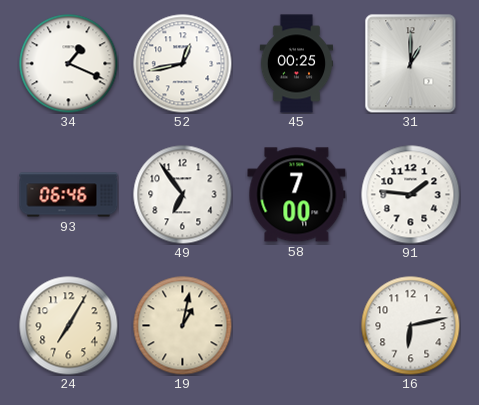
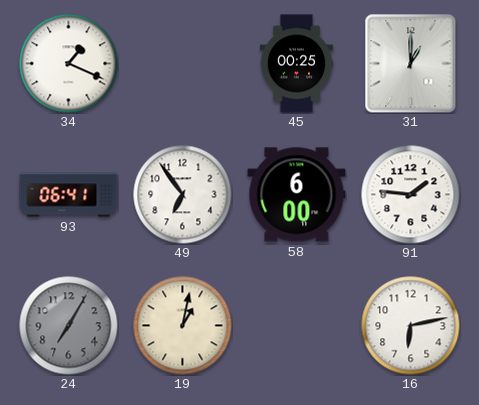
52: 12:43 -> none (183, 64)
93: 06:46 -> 06:41 (69, 195)
58: 7:00 -> 6:00 (297, 195)
24 dial: cream -> grey (69, 326)
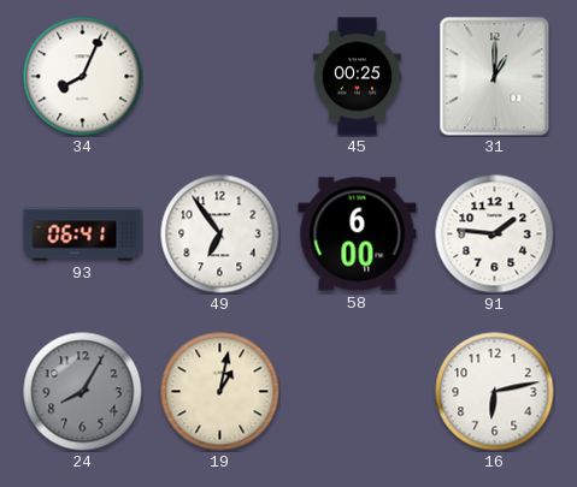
34: 1:19 -> 8:04 (83, 77)
24: 7:05 -> 8:05 (83, 392)
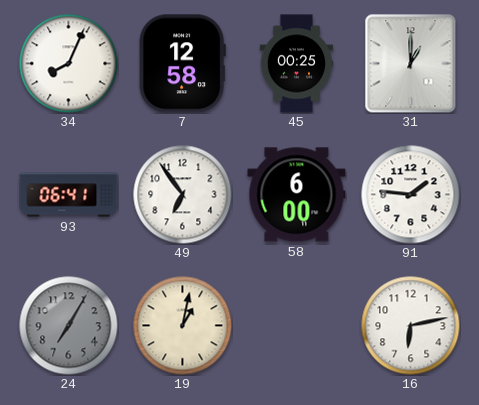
7: none -> 12:58 (182, 64)
24: 8:05 -> 7:05 (69, 326)
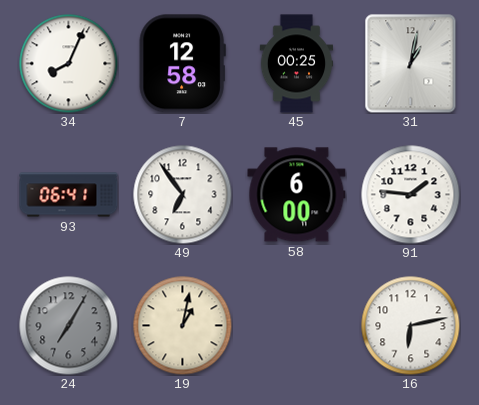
31: 1:00 -> 1:02 (411, 64)
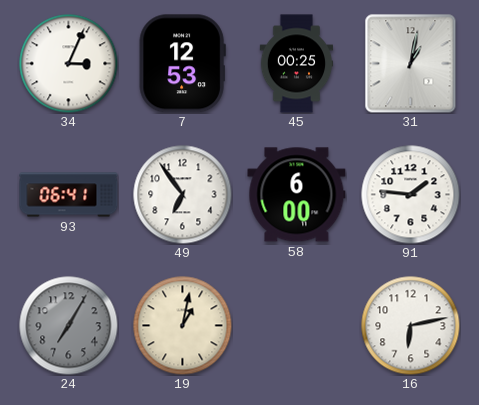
34: 8:04 -> 3:04 (69, 64)
7: 12:58 -> 12:53 (182, 64)
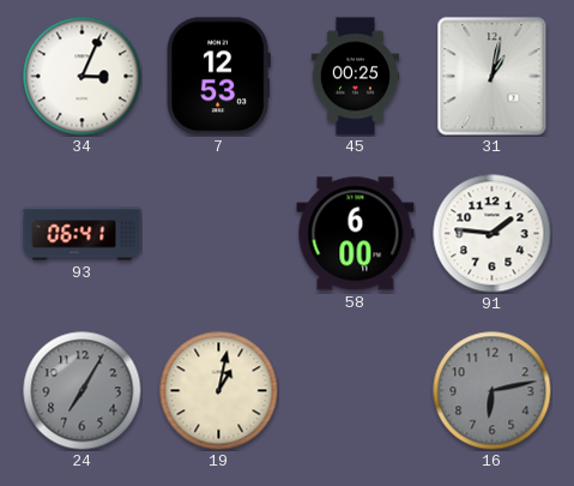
49: 6:54 -> none (183, 195)
16 dial: white -> grey (493, 391)
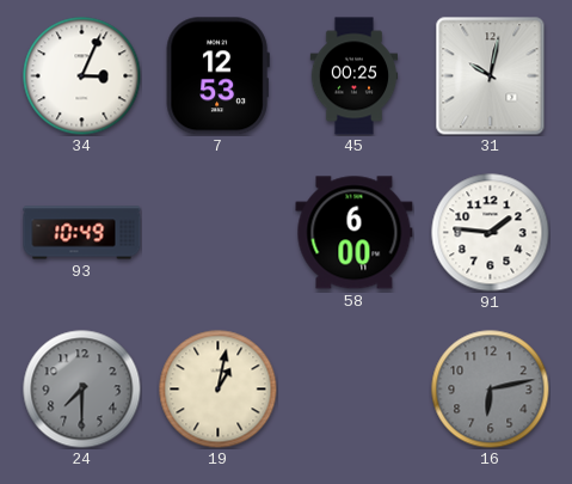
31: 1:02 -> 10:02 (491, 76)
93: 06:41 -> 10:49 (82, 233)
24: 7:05 -> 7:30 (82, 390)
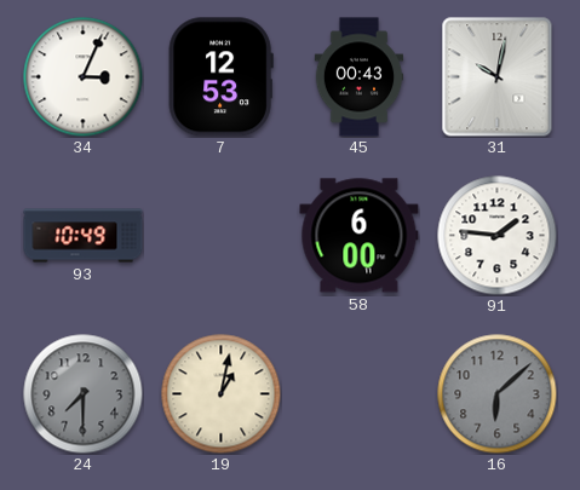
45: 00:25 -> 00:43 (360, 77)
16: 6:13 -> 6:08 (498, 394)
